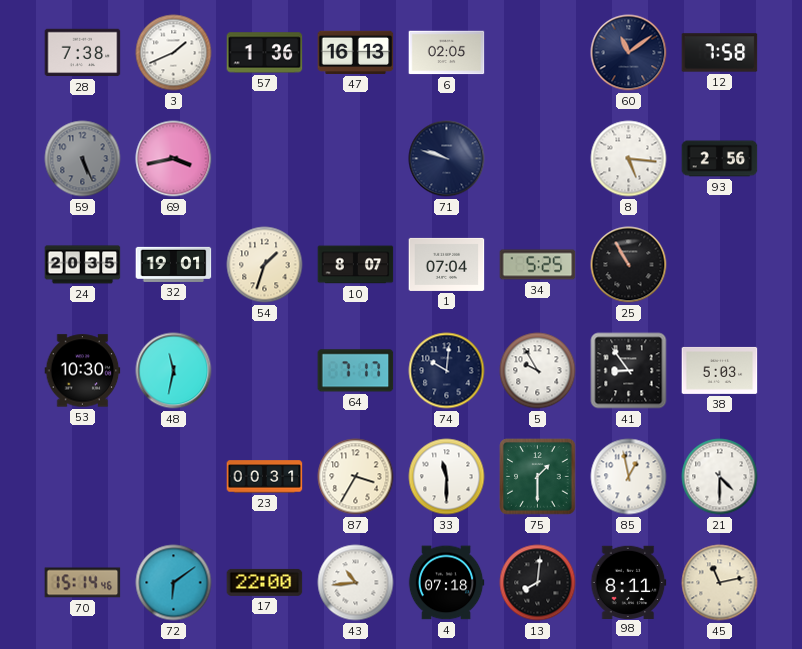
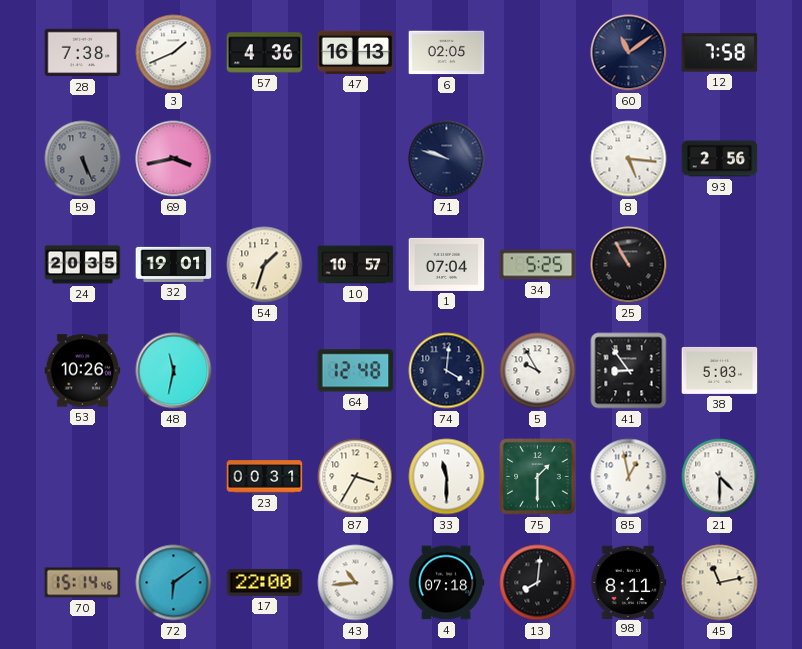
57: 1:36 -> 4:36 (265, 53)
10: 8:07 -> 10:57 (356, 265)
53: 10:30 -> 10:26 (83, 371)
64: 7:17 -> 12:48 (356, 371)
74: 10:01 -> 4:01 (447, 371)
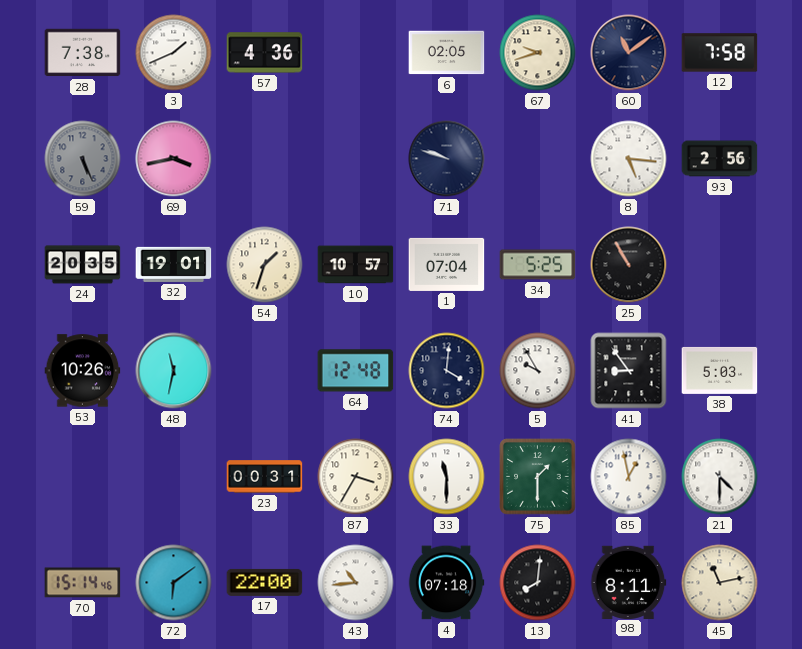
47: 16:13 -> none (356, 52)
67: none -> 9:42 (538, 53)
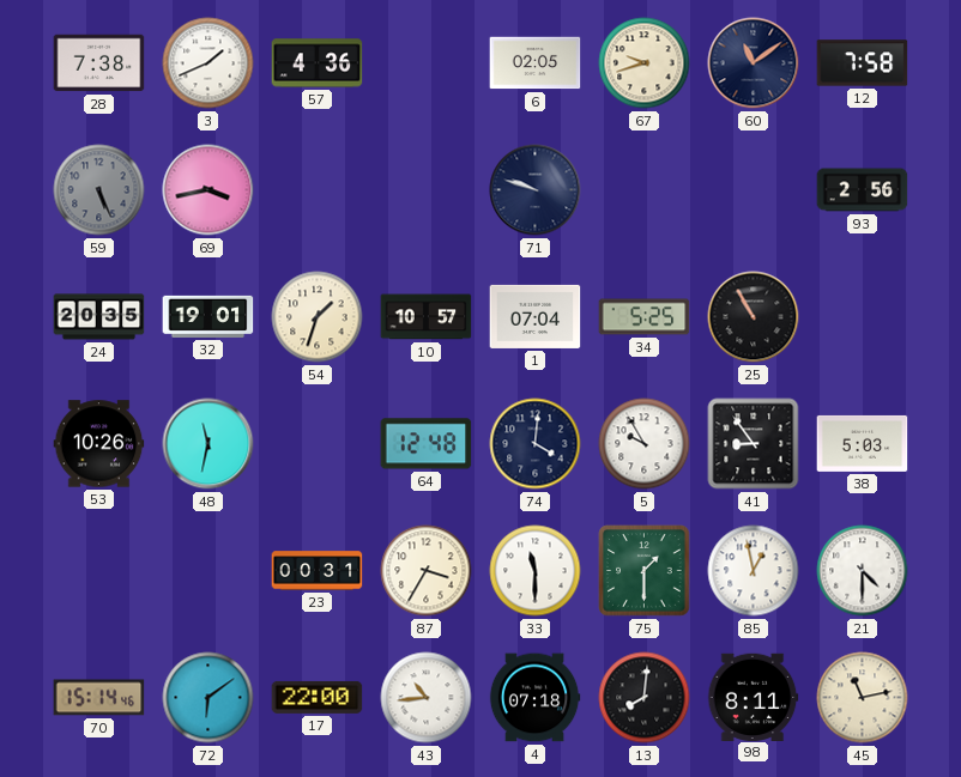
8: 5:16 -> none (629, 159)
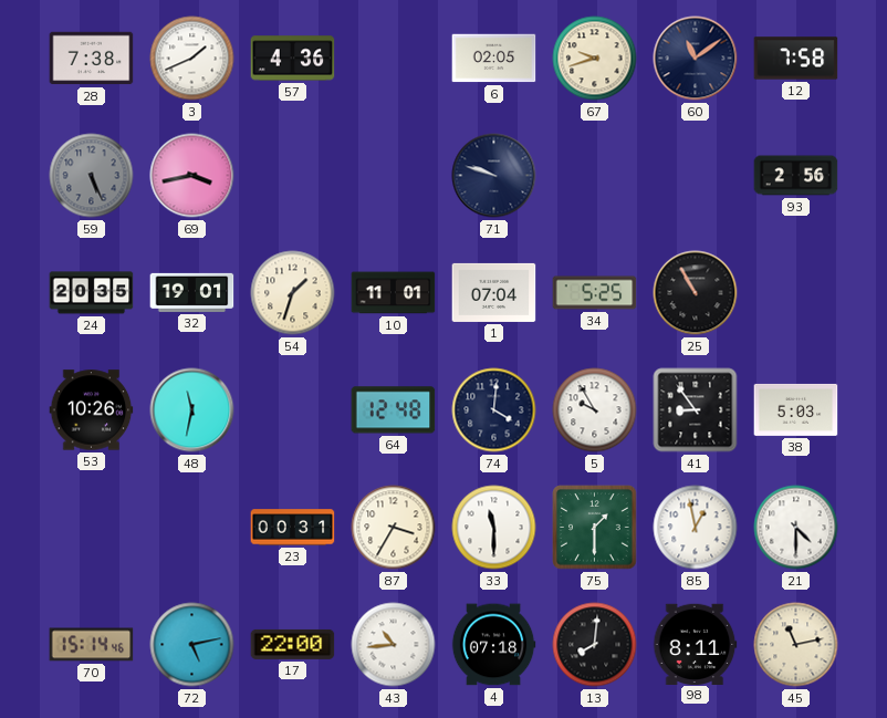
10: 10:57 -> 11:01 (394, 293)
72: 6:09 -> 5:13 (192, 645)
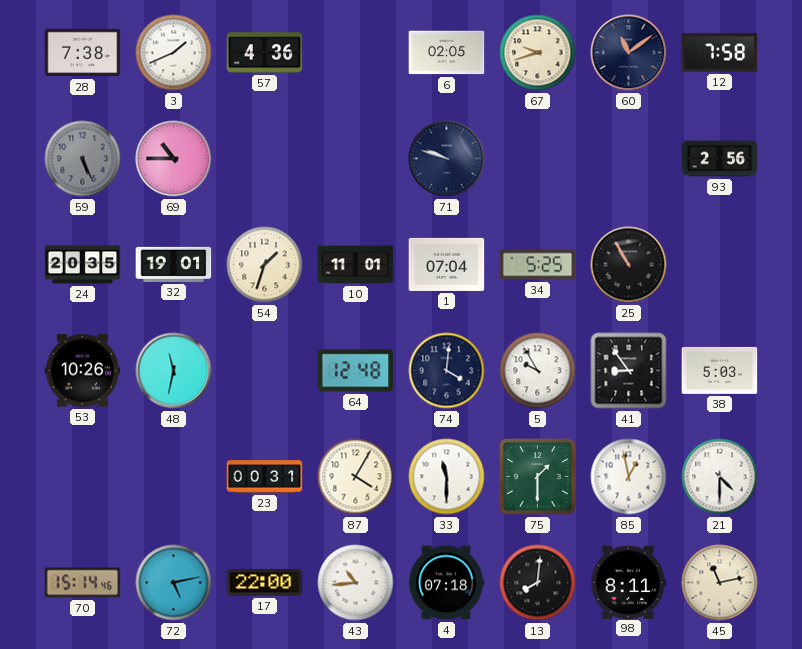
69: 3:43 -> 10:45 (174, 159)
87: 3:35 -> 4:05 (356, 477)
